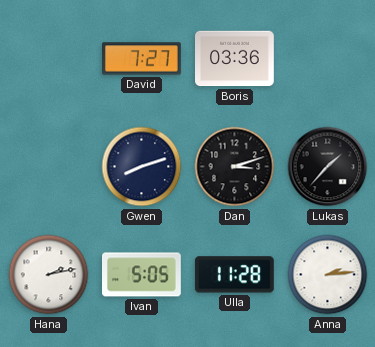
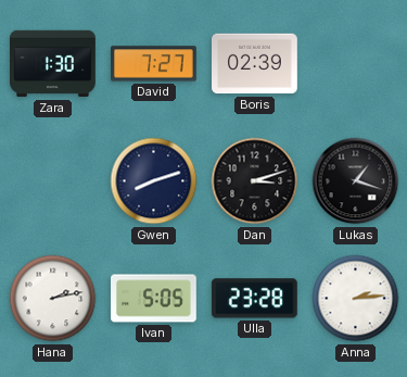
Zara: none -> 1:30 (53, 64)
Boris: 03:36 -> 02:39 (255, 64)
Lukas: 1:37 -> 1:18 (356, 181)
Ulla: 11:28 -> 23:28 (254, 299)
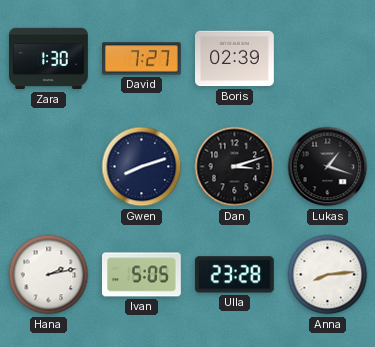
Anna: 2:14 -> 8:14 (328, 275)
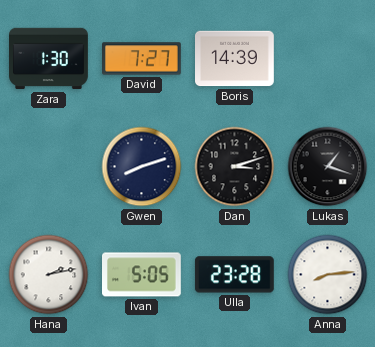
Boris: 02:39 -> 14:39 (235, 59)
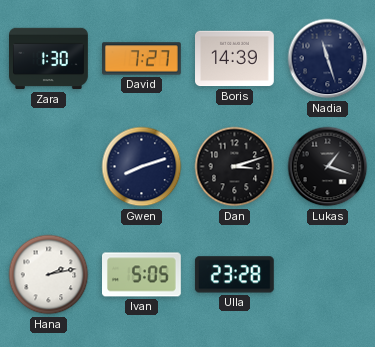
Nadia: none -> 11:27 (328, 59)
Anna: 8:14 -> none (328, 275)
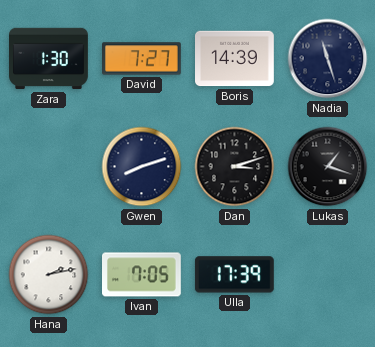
Ivan: 5:05 -> 7:05 (142, 275)
Ulla: 23:28 -> 17:39 (234, 275)
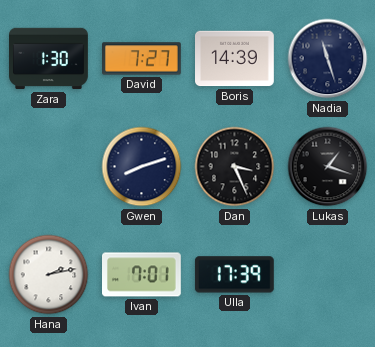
Dan: 3:12 -> 3:26 (235, 167)
Ivan: 7:05 -> 7:01 (142, 275)
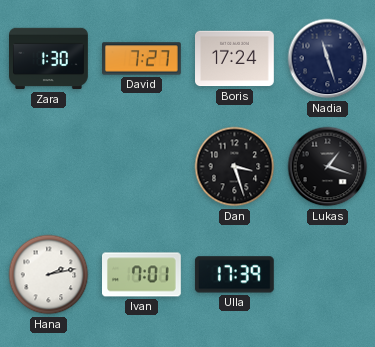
Boris: 14:39 -> 17:24 (235, 59)
Gwen: 8:12 -> none (142, 167)
Dan: 3:26 -> 3:27 (235, 167)
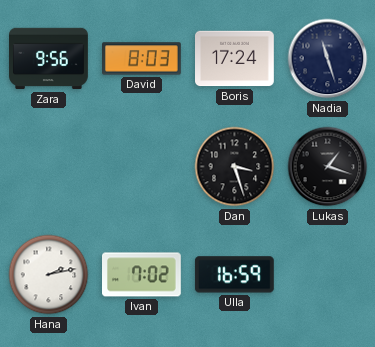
Zara: 1:30 -> 9:56 (49, 59)
David: 7:27 -> 8:03 (142, 59)
Ivan: 7:01 -> 7:02 (142, 275)
Ulla: 17:39 -> 16:59 (234, 275)
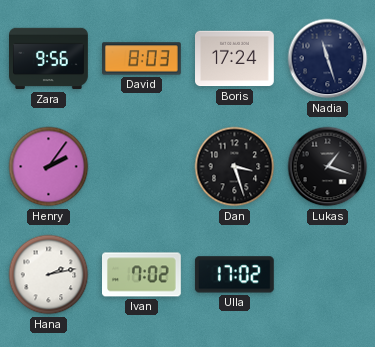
Henry: none -> 2:06 (49, 167)
Ulla: 16:59 -> 17:02 (234, 275)
